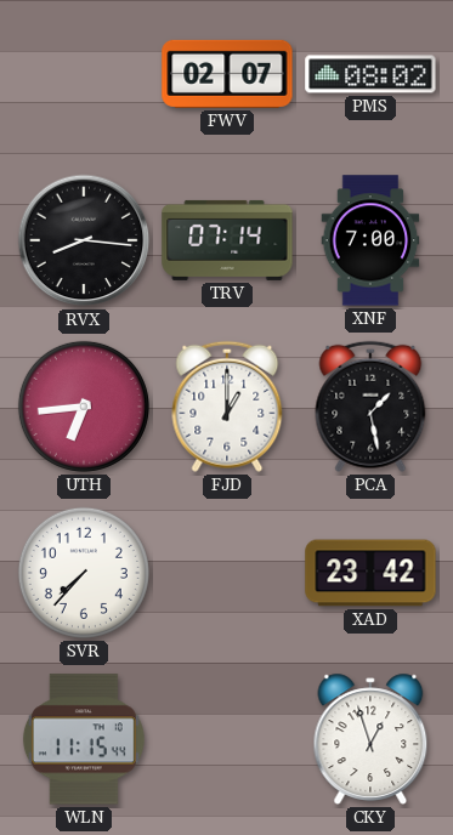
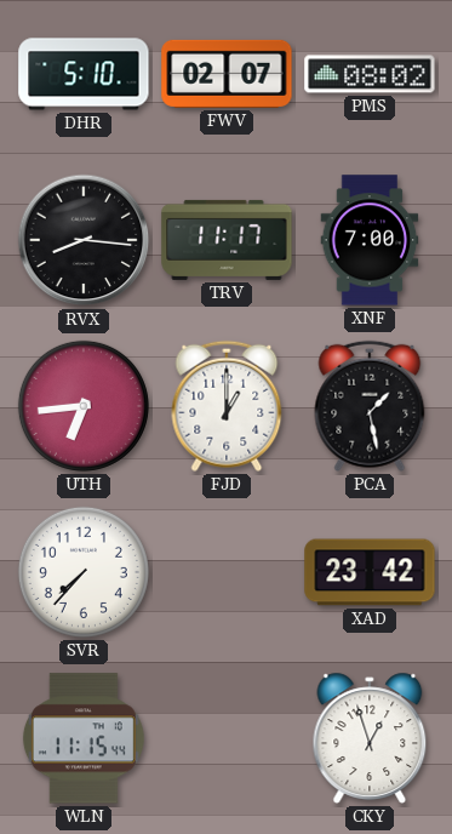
DHR: none -> 5:10 (84, 74)
TRV: 07:14 -> 11:17 (227, 240)
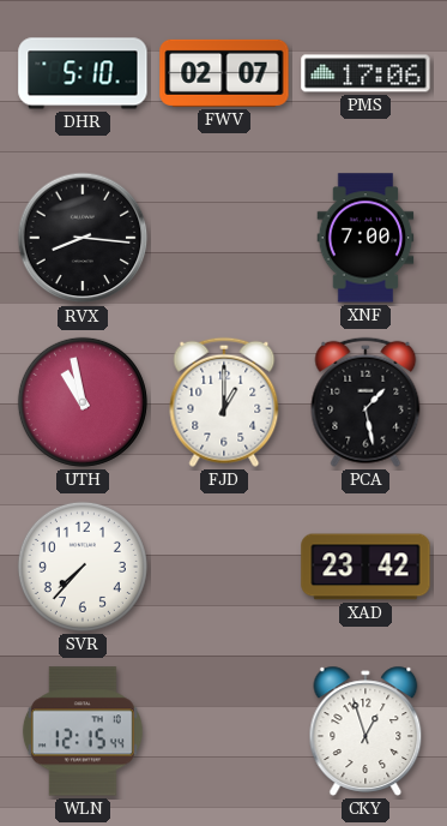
PMS: 08:02 -> 17:06 (366, 73)
TRV: 11:17 -> none (227, 240)
UTH: 6:44 -> 10:58 (83, 402)
WLN: 11:15 -> 12:15 (83, 731)
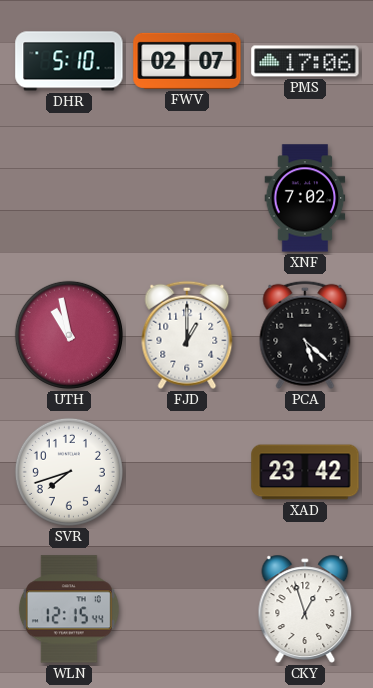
RVX: 8:16 -> none (83, 238)
XNF: 7:00 -> 7:02 (305, 198)
PCA: 1:28 -> 5:22 (305, 335)
SVR: 7:37 -> 7:42 (69, 472)
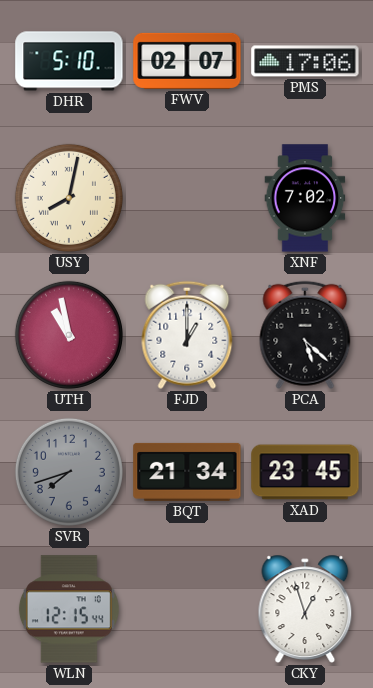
USY: none -> 8:02 (69, 198)
SVR dial: white -> grey (69, 472)
BQT: none -> 21:34 (187, 472)
XAD: 23:42 -> 23:45 (305, 472)
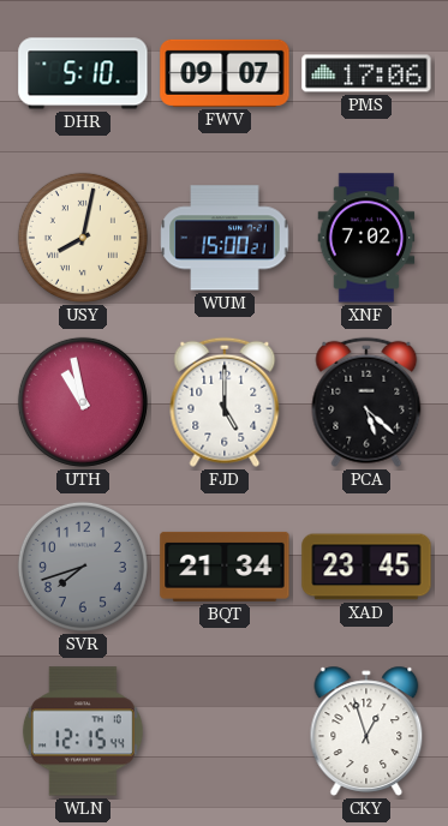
FWV: 02:07 -> 09:07 (225, 73)
WUM: none -> 15:00 (225, 238)
FJD: 1:00 -> 5:00 (225, 402)
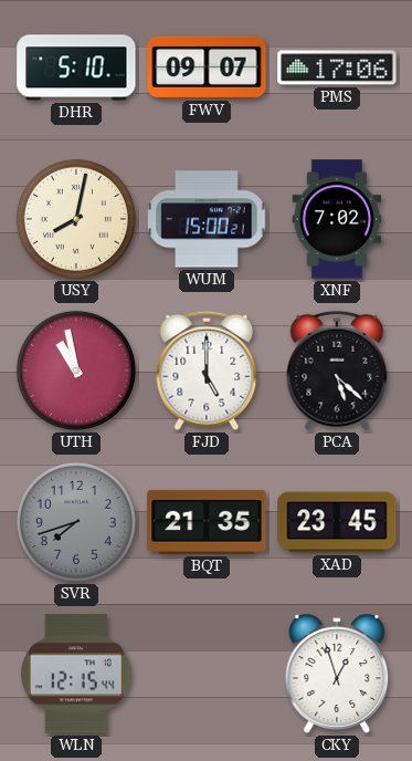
BQT: 21:34 -> 21:35 (207, 522)
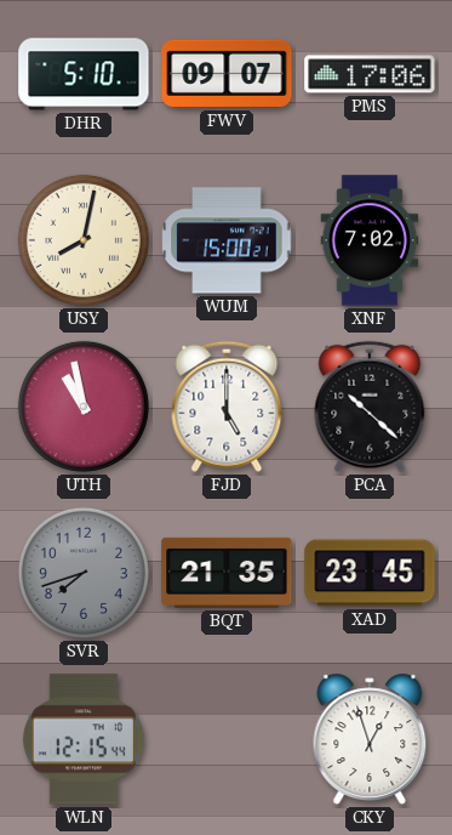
PCA: 5:22 -> 10:22 (370, 407)
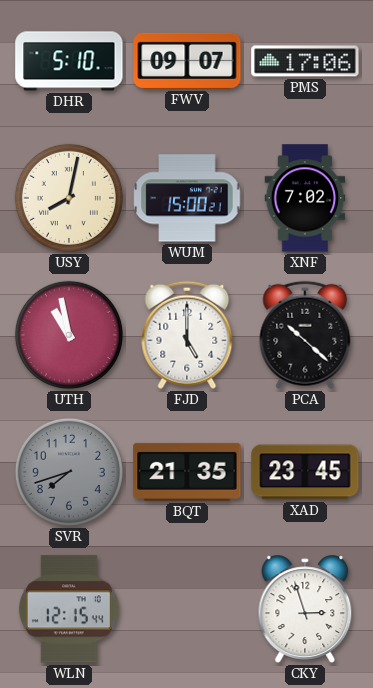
CKY: 12:57 -> 2:57 (305, 609)
